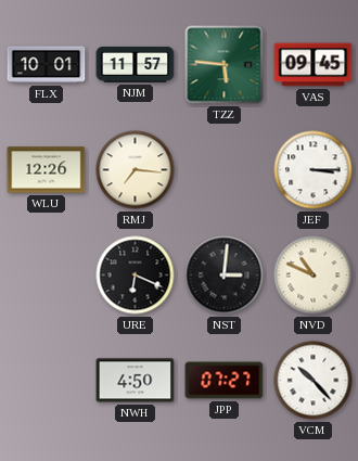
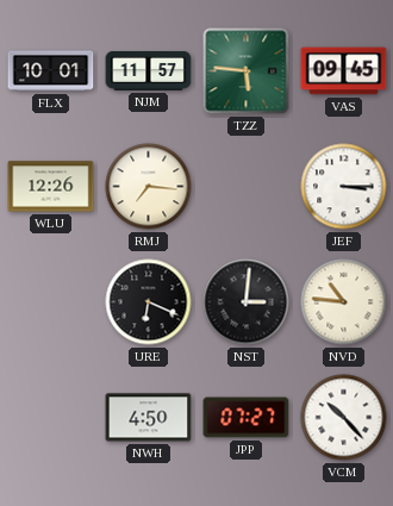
NVD: 10:49 -> 10:46 (344, 302)
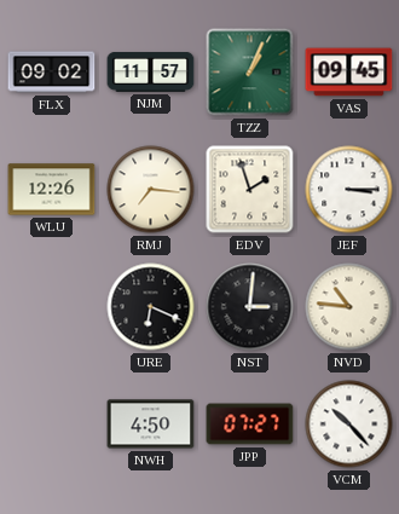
FLX: 10:01 -> 09:02 (52, 73)
TZZ: 5:46 -> 1:04 (250, 73)
EDV: none -> 1:57 (250, 190)
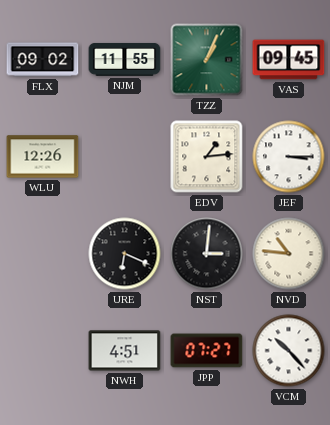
NJM: 11:57 -> 11:55 (125, 60)
RMJ: 7:16 -> none (151, 190)
EDV: 1:57 -> 1:14 (207, 157)
NWH: 4:50 -> 4:51 (125, 351)
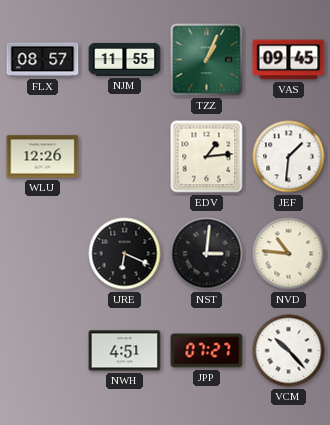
FLX: 09:02 -> 08:57 (43, 60)
JEF: 3:15 -> 1:31 (289, 157)
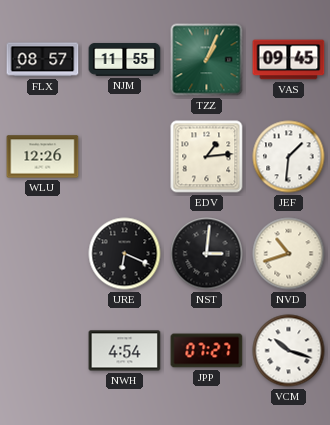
NVD: 10:46 -> 10:42 (289, 254)
NWH: 4:51 -> 4:54 (125, 351)
VCM: 10:23 -> 10:18 (289, 351)
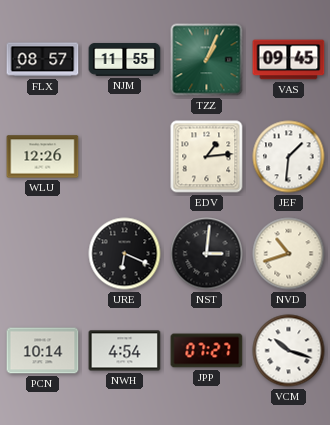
PCN: none -> 10:14 (43, 351)
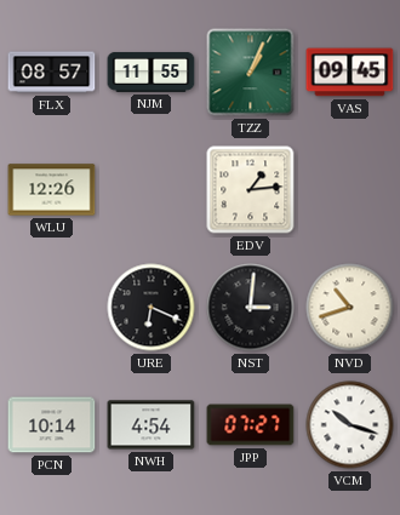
JEF: 1:31 -> none (289, 157)
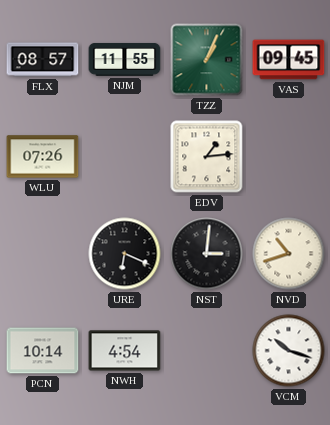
WLU: 12:26 -> 07:26 (43, 157)
JPP: 07:27 -> none (251, 425)
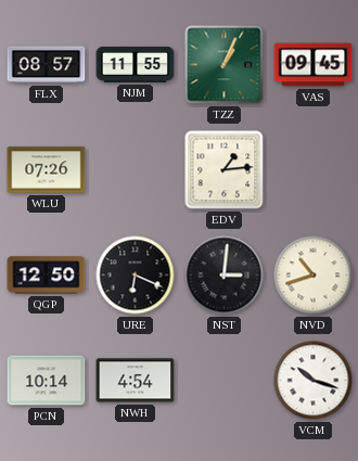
QGP: none -> 12:50 (47, 276)
